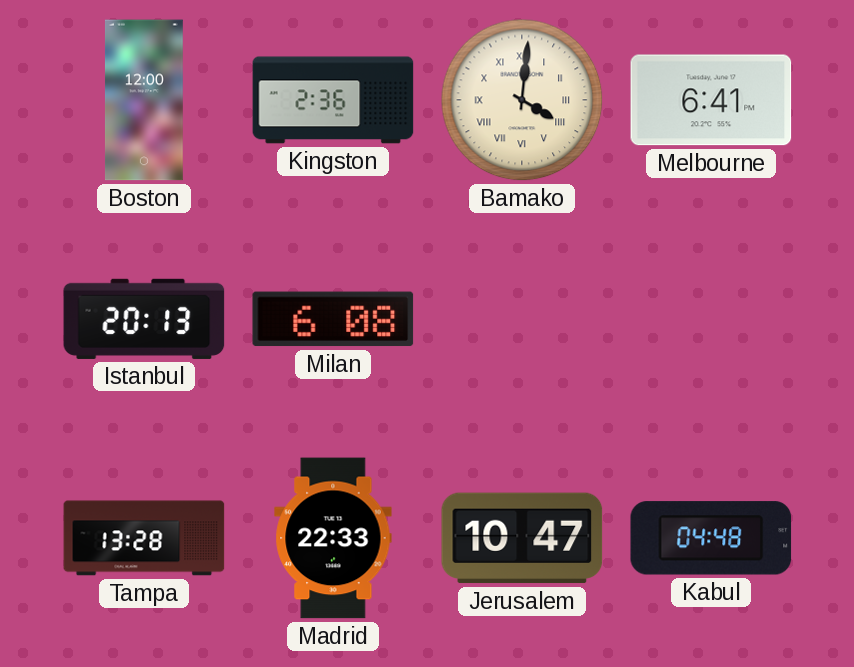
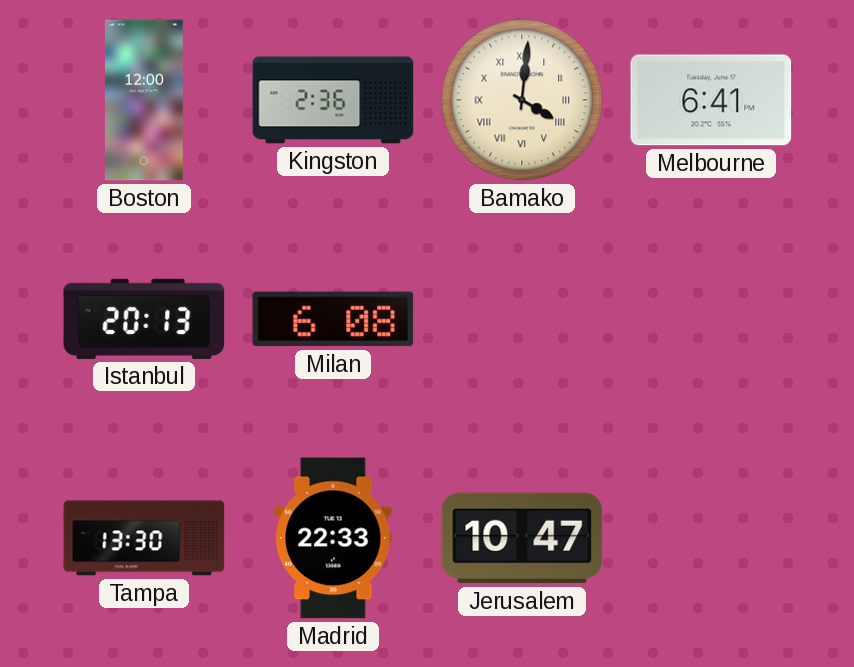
Tampa: 13:28 -> 13:30 (144, 538)
Kabul: 04:48 -> none (711, 538)
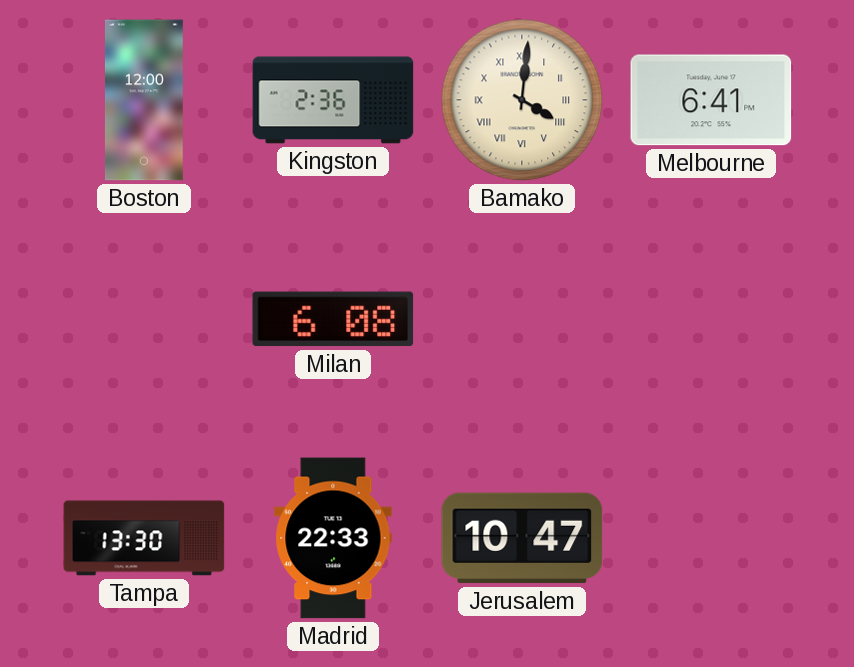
Istanbul: 20:13 -> none (144, 319)
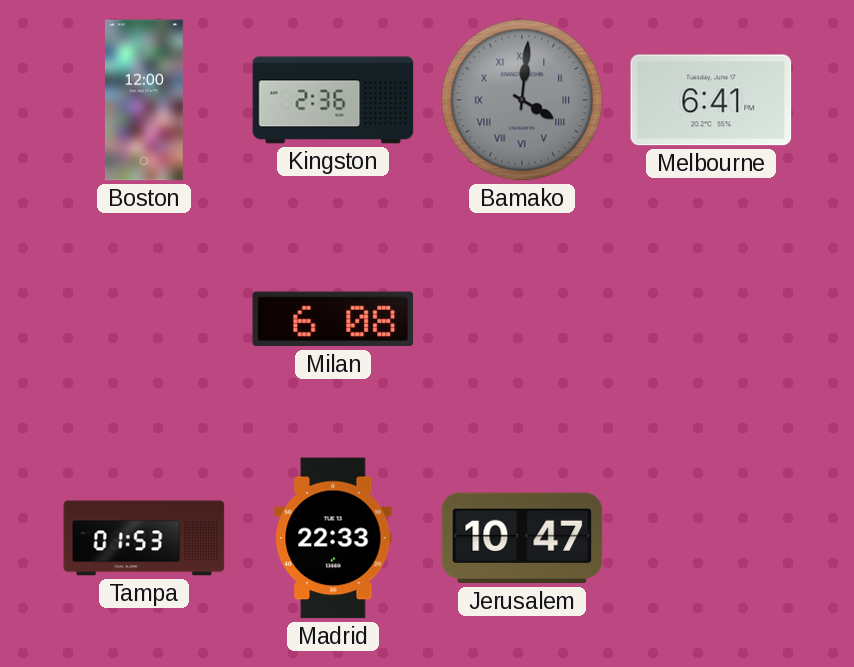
Bamako dial: cream -> grey (522, 100)
Tampa: 13:30 -> 01:53 (144, 538)
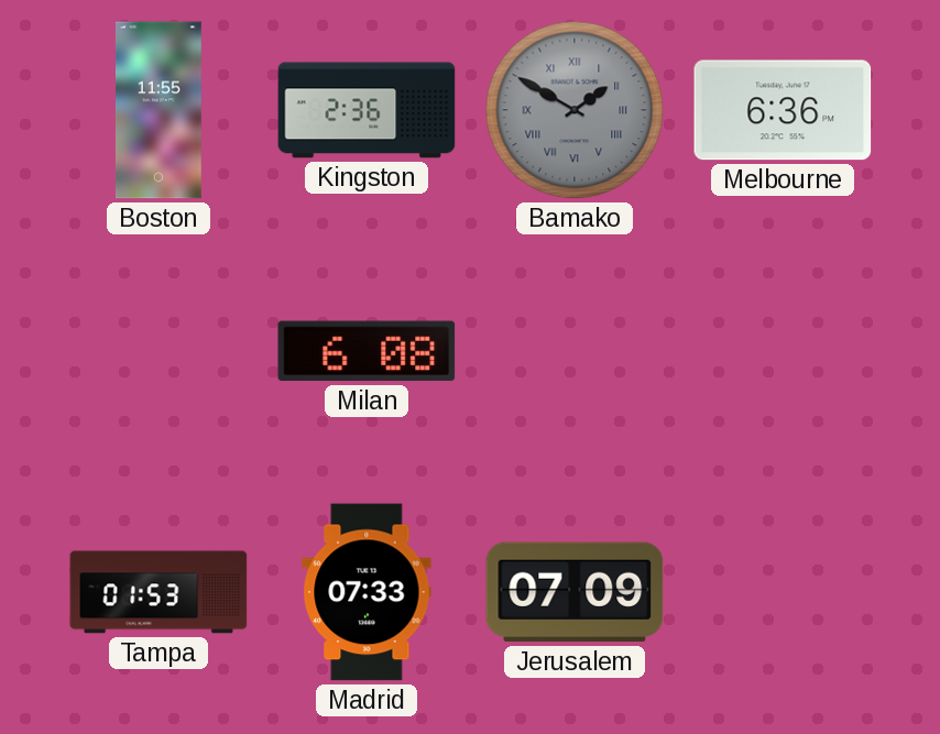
Boston: 12:00 -> 11:55 (159, 110)
Bamako: 4:01 -> 1:50 (575, 110)
Melbourne: 6:41 -> 6:36 (783, 110)
Madrid: 22:33 -> 07:33 (367, 592)
Jerusalem: 10:47 -> 07:09 (575, 592)
